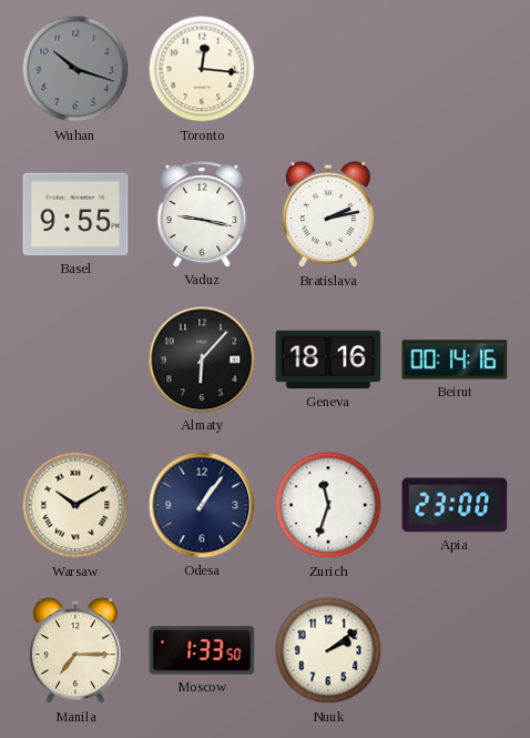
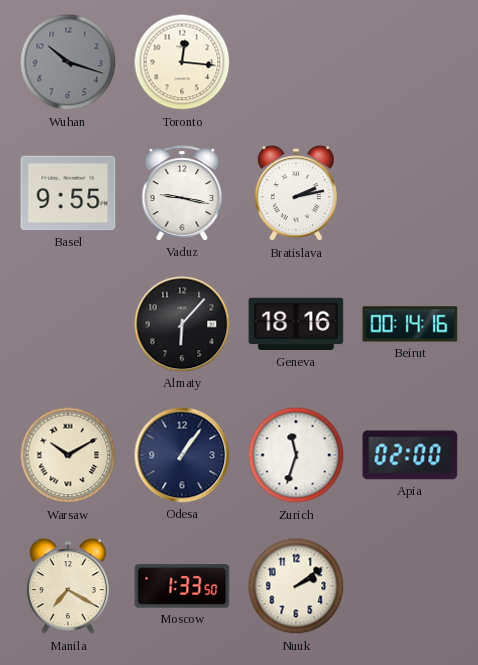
Apia: 23:00 -> 02:00 (410, 455)
Manila: 7:15 -> 7:20 (68, 587)
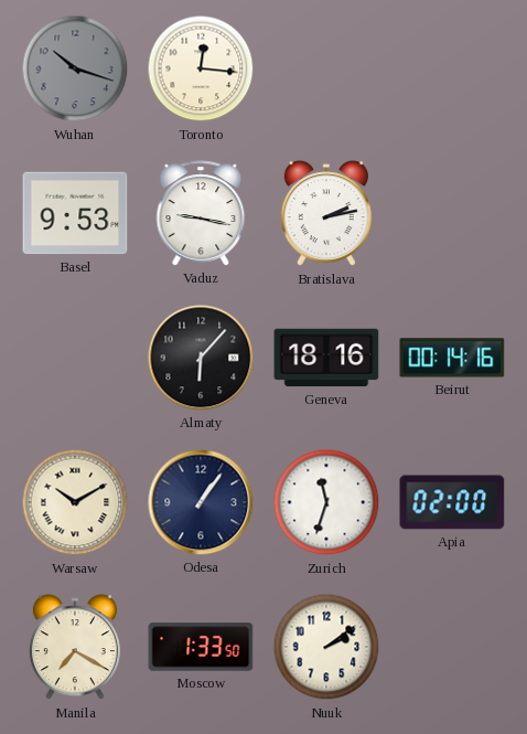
Basel: 9:55 -> 9:53 (75, 213)
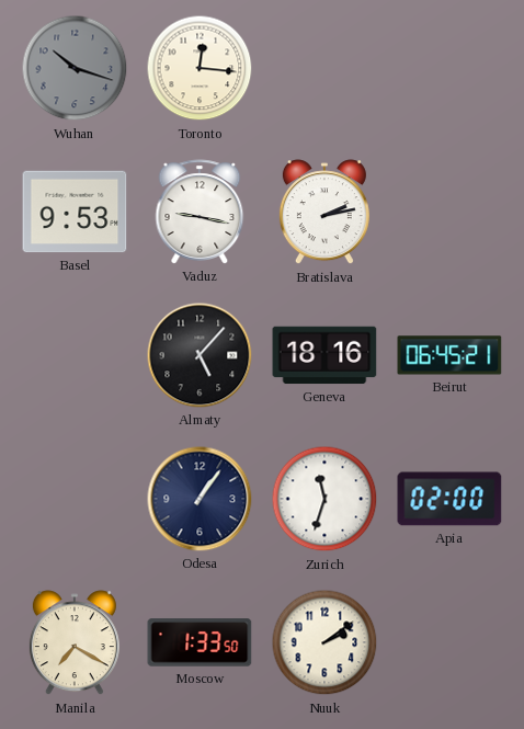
Almaty: 6:07 -> 5:07 (200, 355)
Beirut: 00:14 -> 06:45 (449, 355)
Warsaw: 10:10 -> none (75, 502)
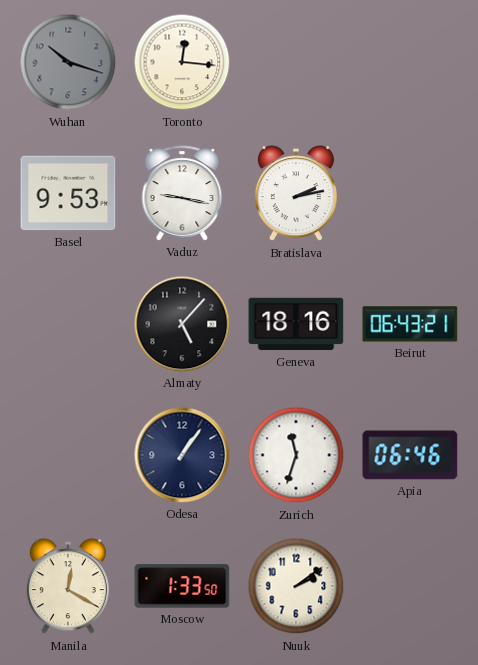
Beirut: 06:45 -> 06:43 (410, 324)
Apia: 02:00 -> 06:46 (410, 455)
Manila: 7:20 -> 12:20 (68, 587)
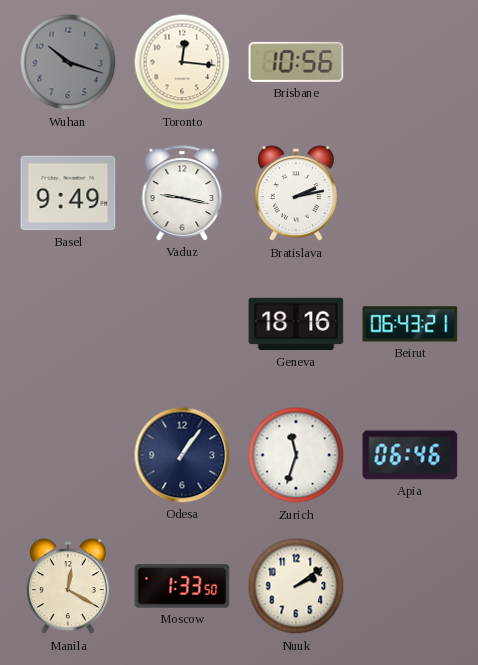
Brisbane: none -> 10:56 (296, 62)
Basel: 9:53 -> 9:49 (68, 193)
Almaty: 5:07 -> none (182, 324)
